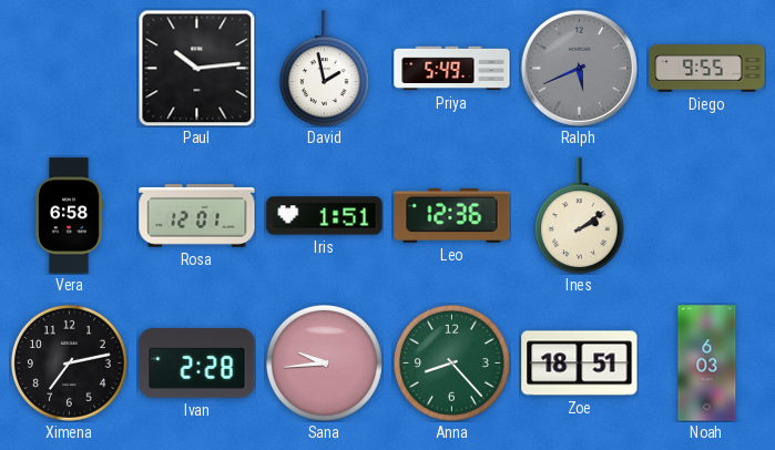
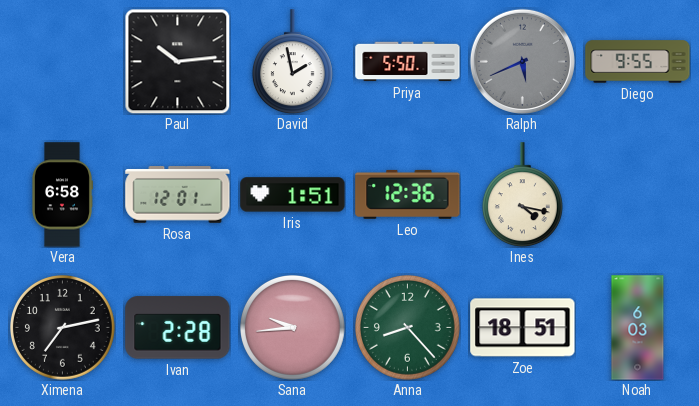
Priya: 5:49 -> 5:50 (408, 62)
Ines: 2:09 -> 4:17 (522, 195)
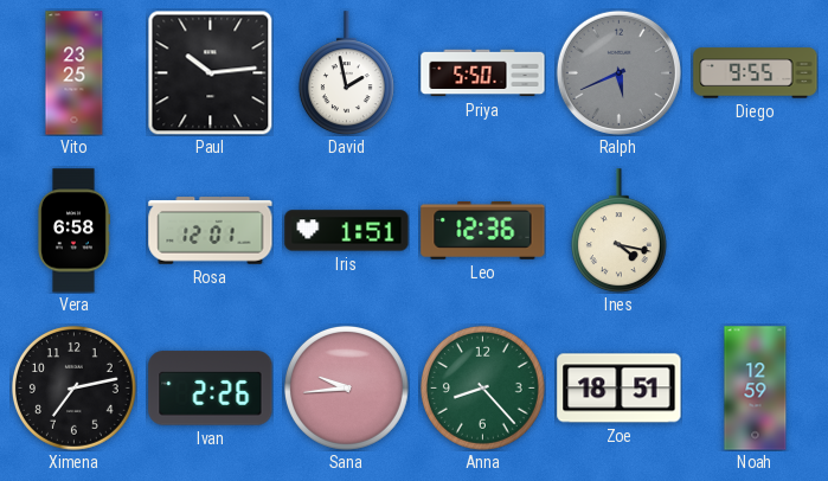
Vito: none -> 23:25 (75, 73)
Ivan: 2:28 -> 2:26 (211, 389)
Noah: 6:03 -> 12:59 (756, 389)
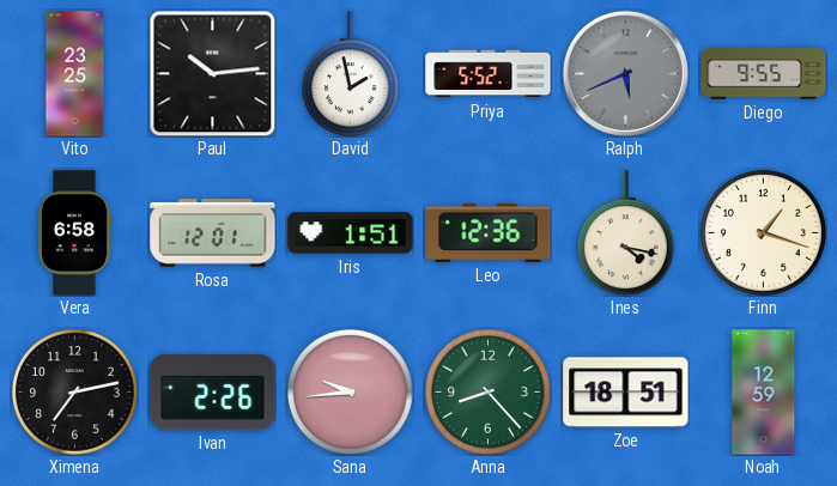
Priya: 5:50 -> 5:52 (489, 74)
Finn: none -> 1:18 (763, 232)
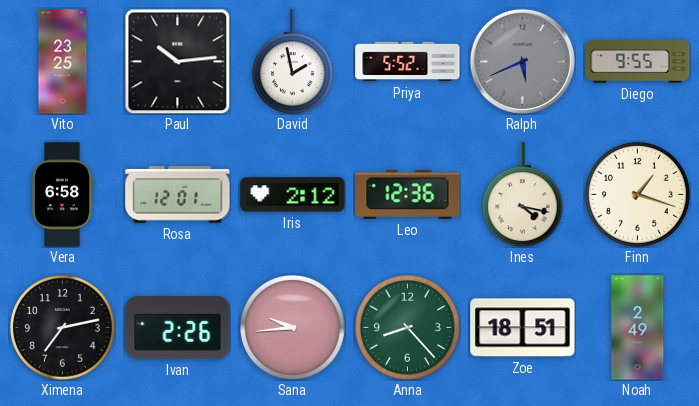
Iris: 1:51 -> 2:12 (293, 195)
Noah: 12:59 -> 2:49 (638, 328)
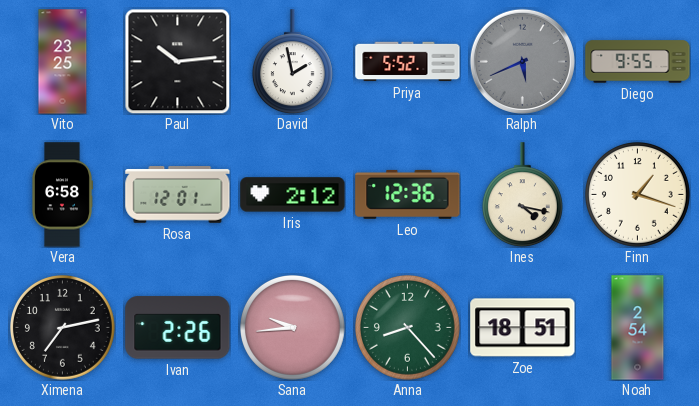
Noah: 2:49 -> 2:54 (638, 328)
